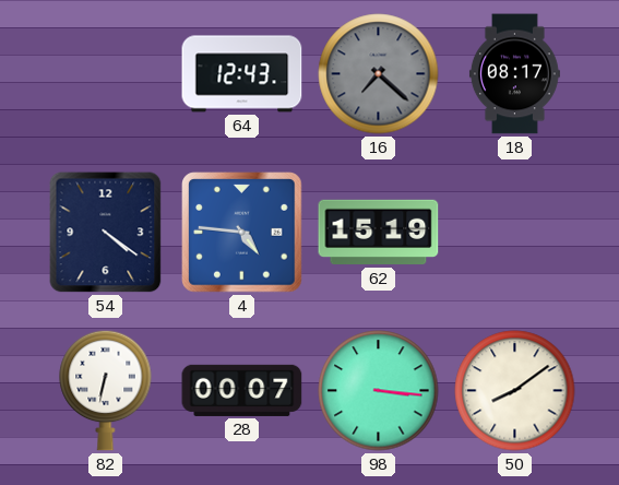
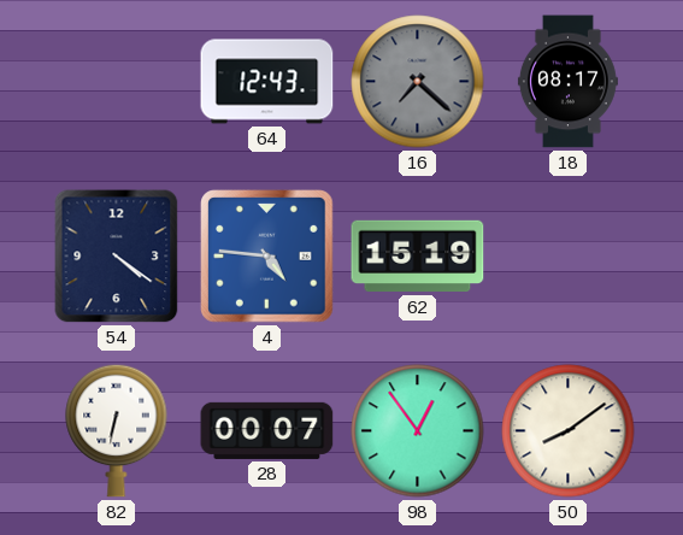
98: 3:16 -> 12:54 (418, 431)
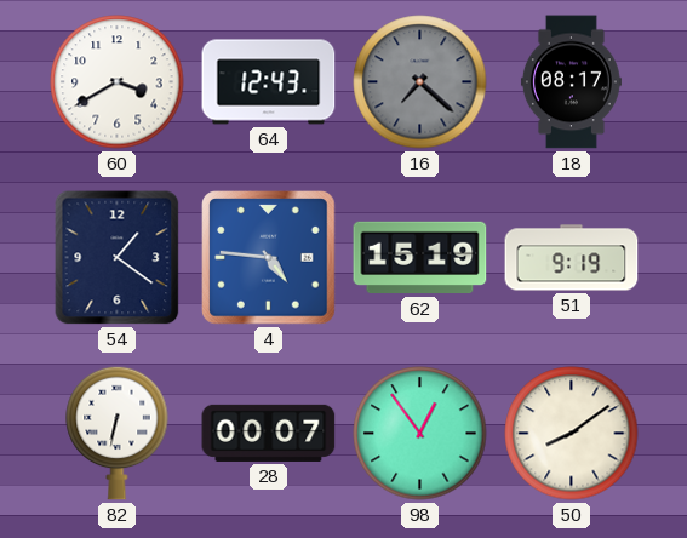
60: none -> 3:40 (118, 82)
54: 4:21 -> 1:21 (118, 258)
51: none -> 9:19 (572, 258)
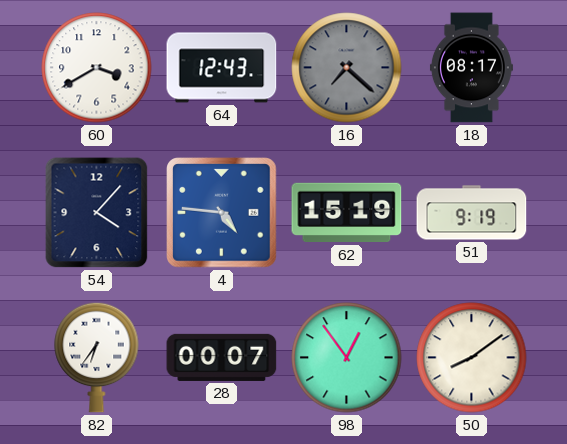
54: 1:21 -> 4:07 (97, 213)
82: 6:32 -> 6:36 (97, 357)
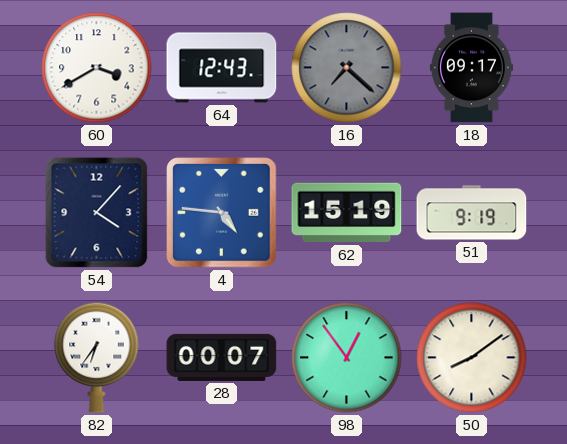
18: 08:17 -> 09:17 (471, 68)
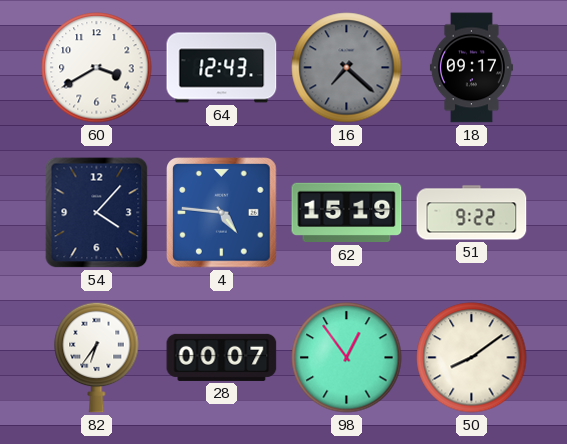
51: 9:19 -> 9:22 (472, 213)
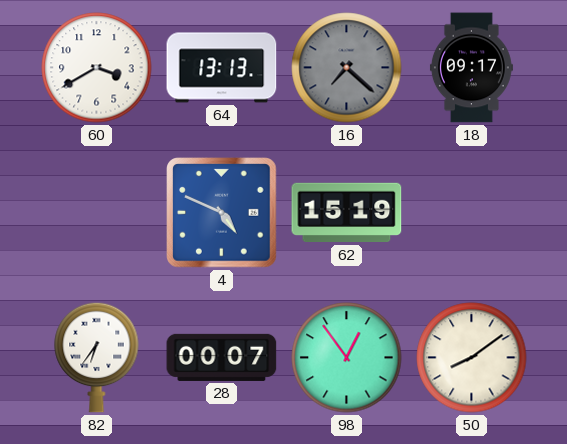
64: 12:43 -> 13:13 (222, 68)
54: 4:07 -> none (97, 213)
4: 4:46 -> 4:49 (222, 213)
51: 9:22 -> none (472, 213)
